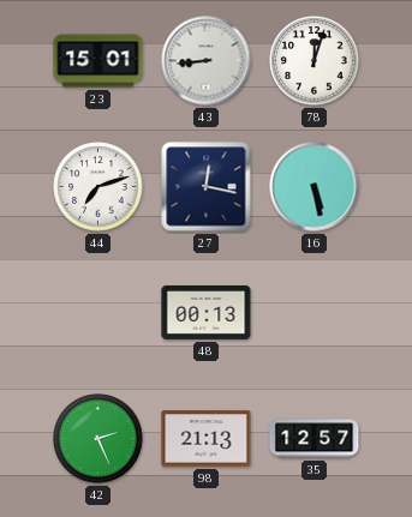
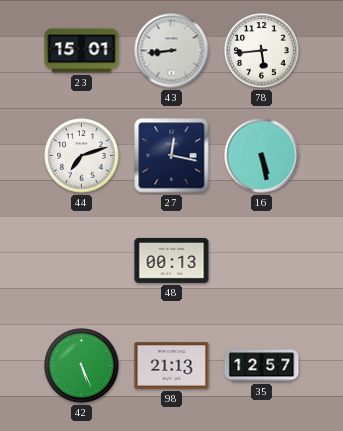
78: 12:03 -> 5:44 (262, 51)
42: 2:26 -> 5:26 (82, 366)
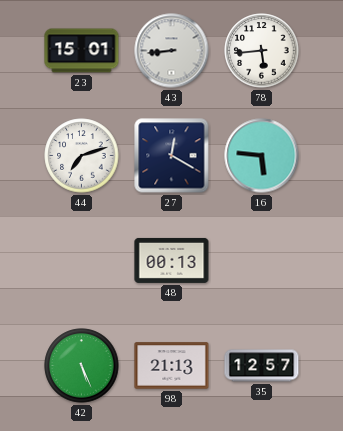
27: 12:17 -> 12:20 (172, 156)
16: 5:28 -> 5:46 (262, 156)
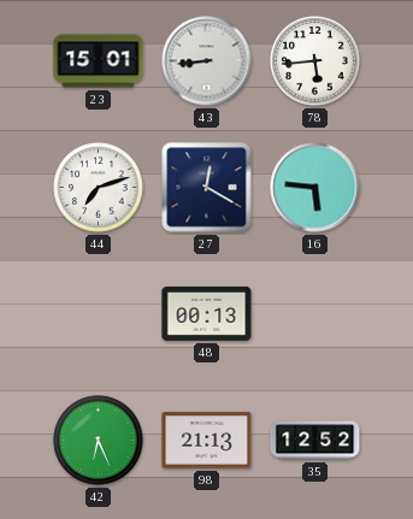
42: 5:26 -> 6:26 (99, 441)
35: 12:57 -> 12:52 (315, 441)
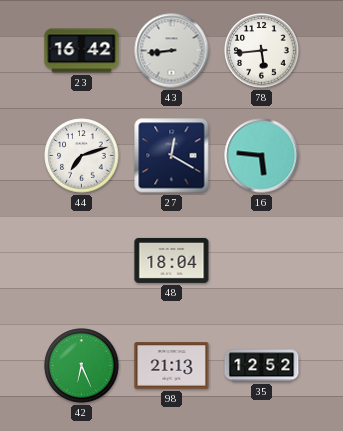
23: 15:01 -> 16:42 (82, 51)
48: 00:13 -> 18:04 (172, 260)
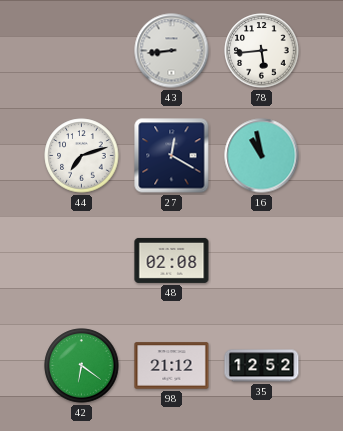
23: 16:42 -> none (82, 51)
16: 5:46 -> 10:58 (262, 156)
48: 18:04 -> 02:08 (172, 260)
42: 6:26 -> 6:21 (82, 366)
98: 21:13 -> 21:12 (172, 366)
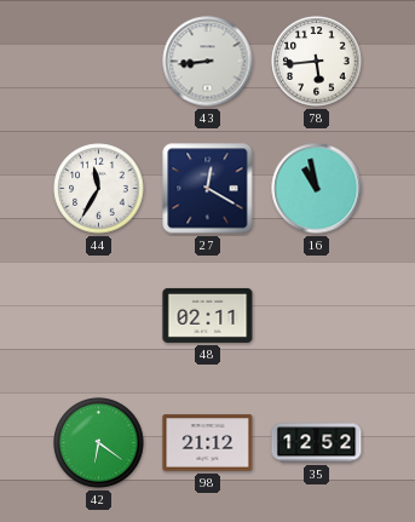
44: 7:12 -> 11:35 (99, 189)
48: 02:08 -> 02:11 (208, 315)
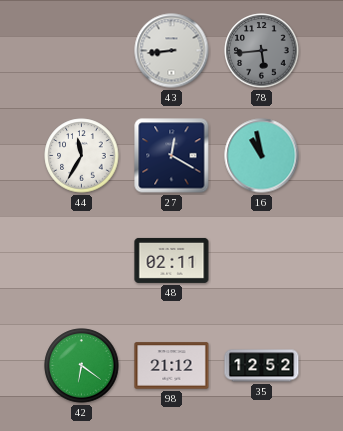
78 dial: white -> grey (262, 51)
